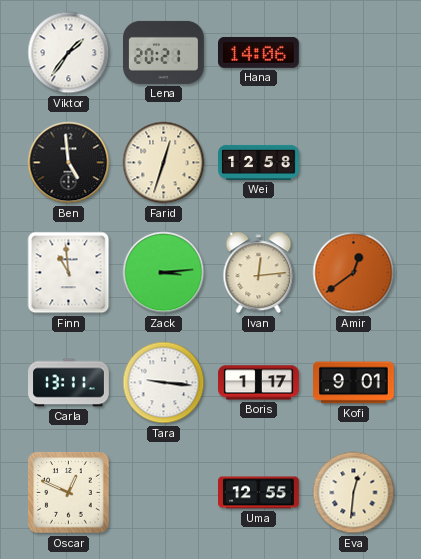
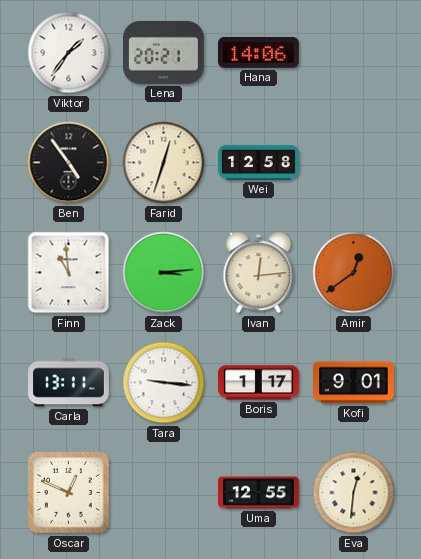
Ben: 4:59 -> 4:54 (69, 163)
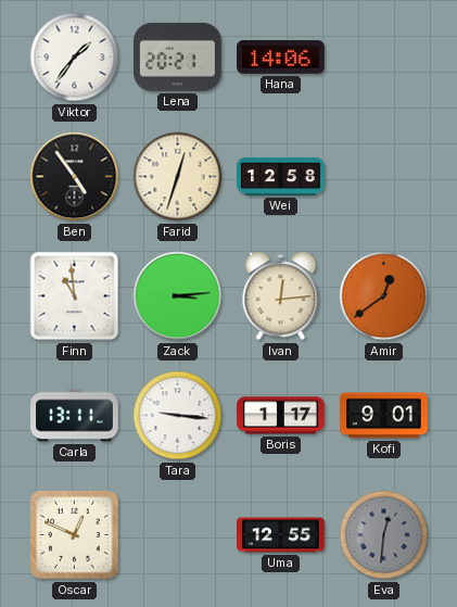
Eva dial: cream -> grey (384, 535)
